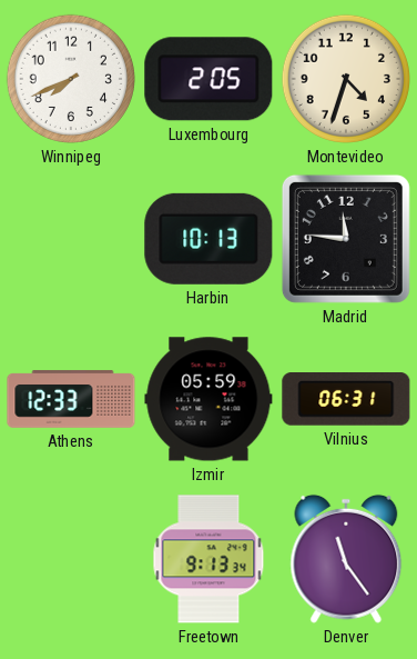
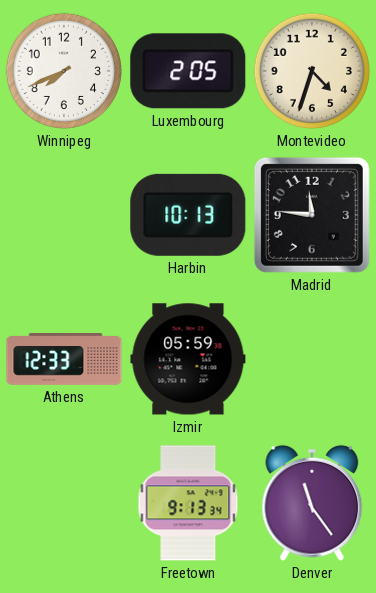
Vilnius: 06:31 -> none (346, 400)
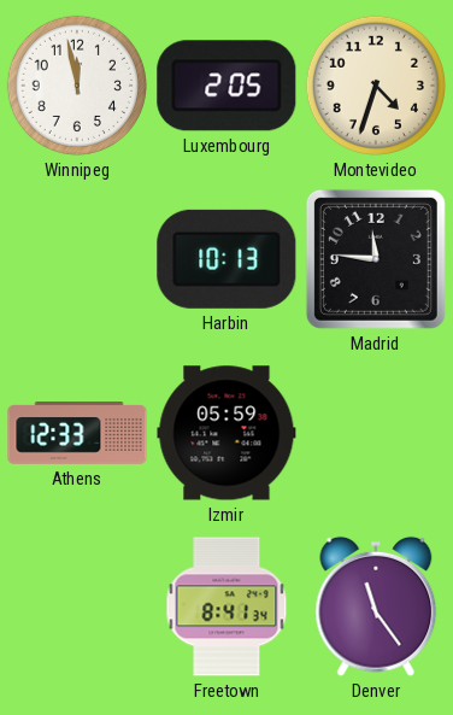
Winnipeg: 7:41 -> 11:58 (77, 86)
Freetown: 9:13 -> 8:41 (226, 606)
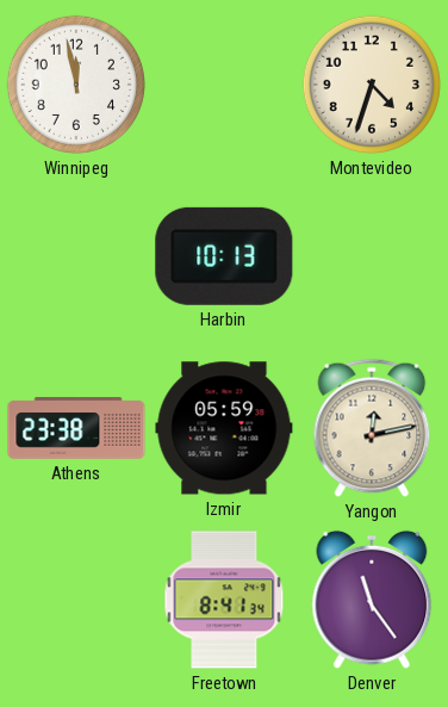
Luxembourg: 2:05 -> none (226, 86)
Madrid: 11:46 -> none (376, 259)
Athens: 12:33 -> 23:38 (76, 428)
Yangon: none -> 12:13 (372, 428)
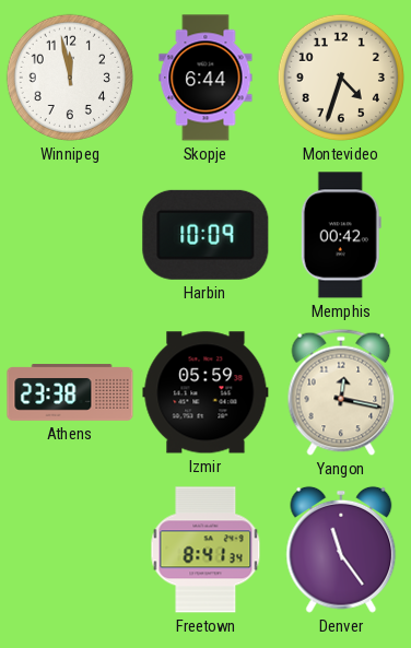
Skopje: none -> 6:44 (205, 78)
Harbin: 10:13 -> 10:09 (205, 235)
Memphis: none -> 00:42 (341, 235)
Yangon: 12:13 -> 12:17 (341, 392)
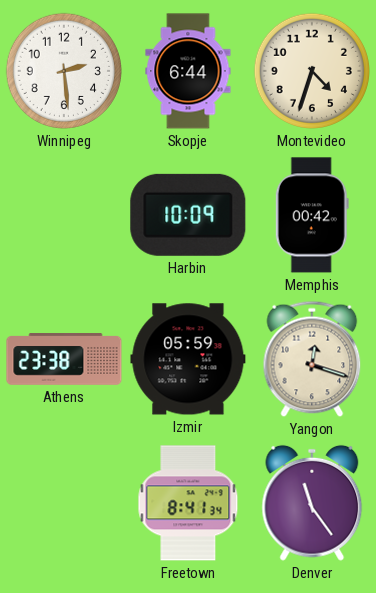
Winnipeg: 11:58 -> 2:29 (64, 71)
Yangon: 12:17 -> 12:18 (312, 359)
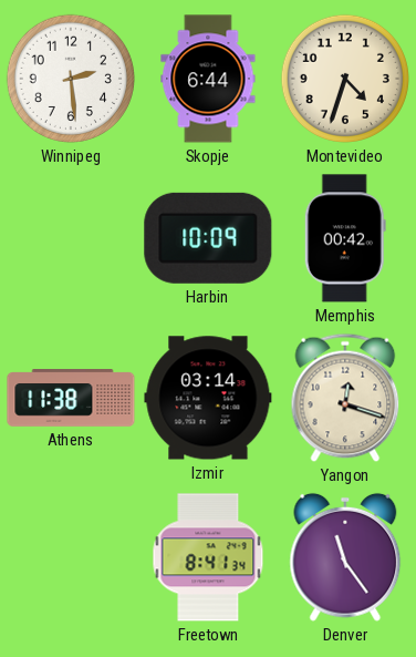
Athens: 23:38 -> 11:38 (71, 398)
Izmir: 05:59 -> 03:14 (208, 398)
